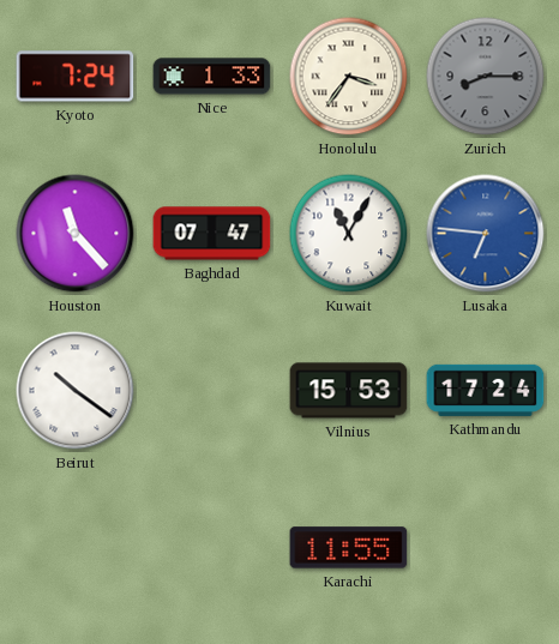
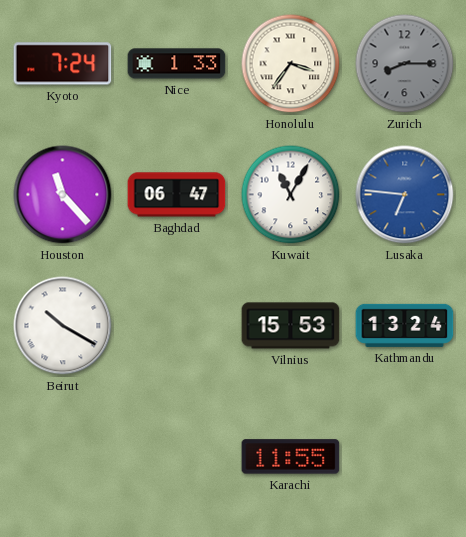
Baghdad: 07:47 -> 06:47 (177, 195)
Beirut: 10:21 -> 10:20 (63, 326)
Kathmandu: 17:24 -> 13:24 (405, 325)
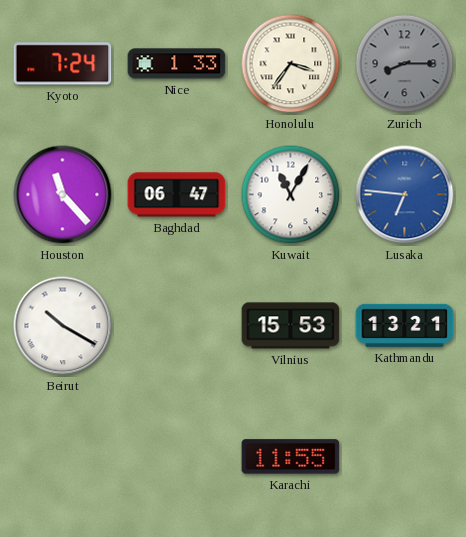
Kathmandu: 13:24 -> 13:21 (405, 325)
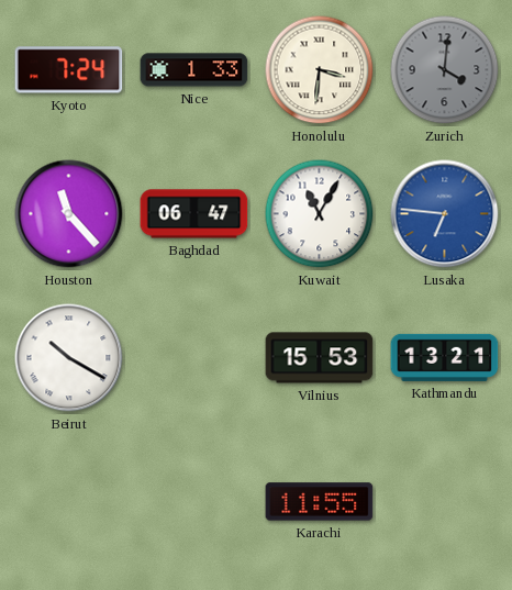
Honolulu: 3:36 -> 3:31 (320, 70)
Zurich: 8:15 -> 4:01 (445, 70)
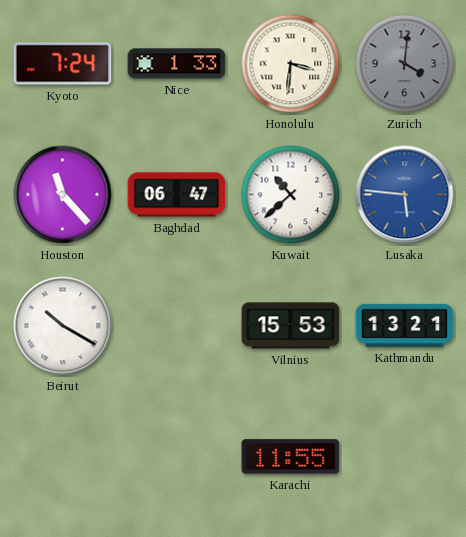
Kuwait: 11:05 -> 10:38 (291, 195)
Lusaka: 6:46 -> 5:46 (405, 195)
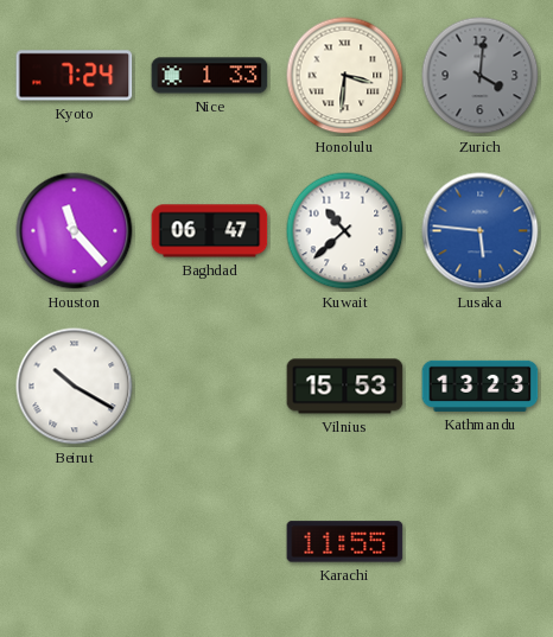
Kathmandu: 13:21 -> 13:23 (481, 386)
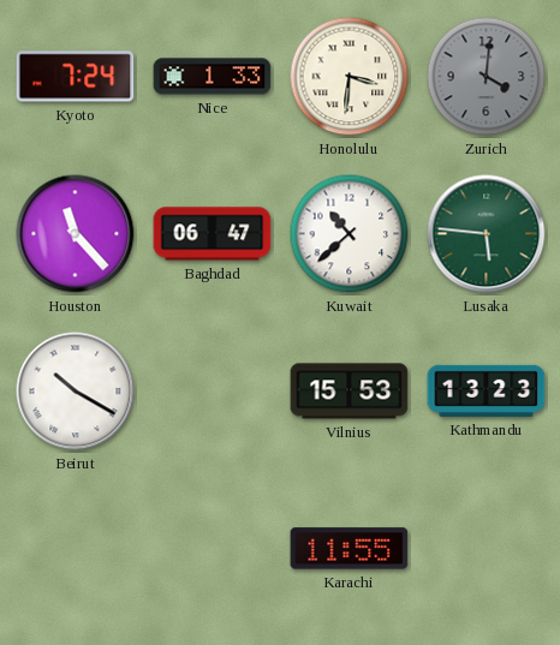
Lusaka dial: blue -> green (487, 234)
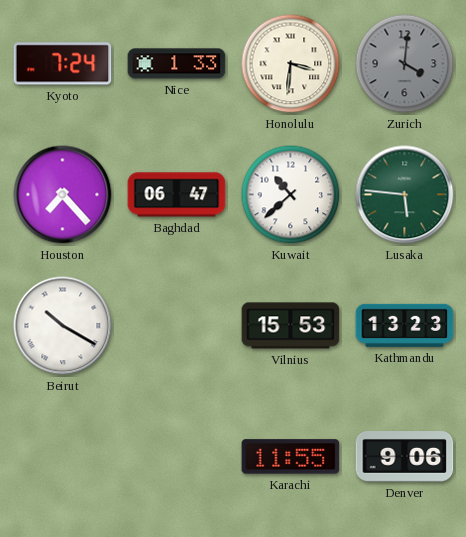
Houston: 11:23 -> 7:23 (63, 195)
Denver: none -> 9:06 (405, 457)
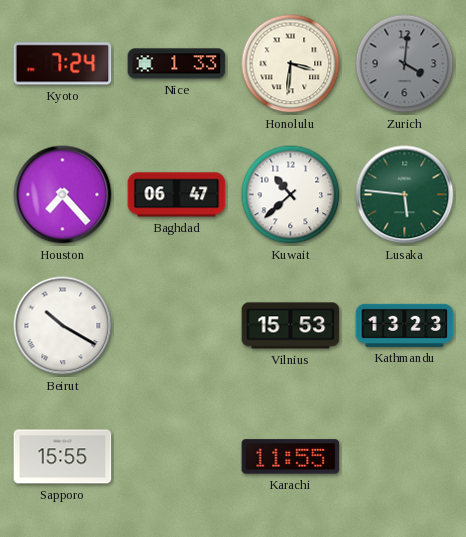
Sapporo: none -> 15:55 (63, 457)
Denver: 9:06 -> none (405, 457)
